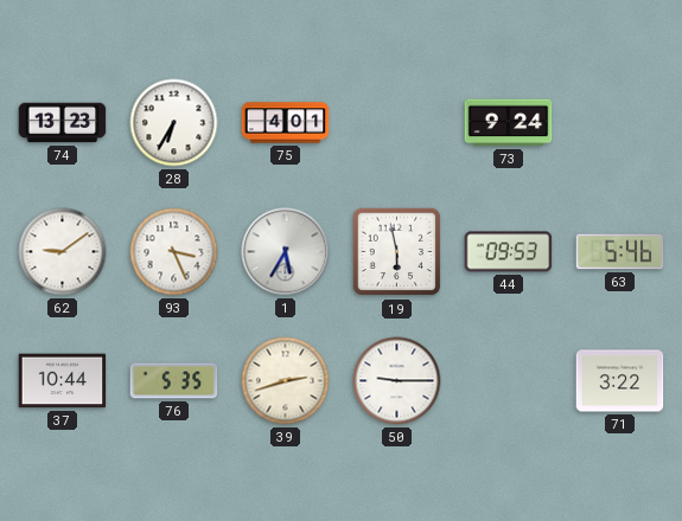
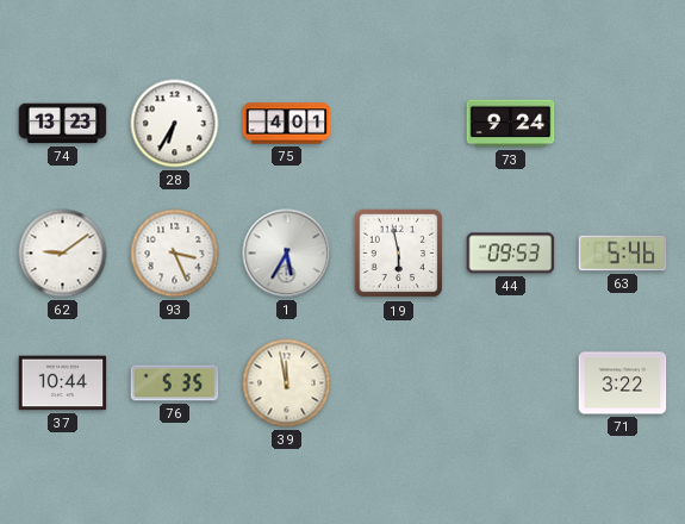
39: 2:42 -> 11:58 (287, 383)
50: 9:15 -> none (397, 381)
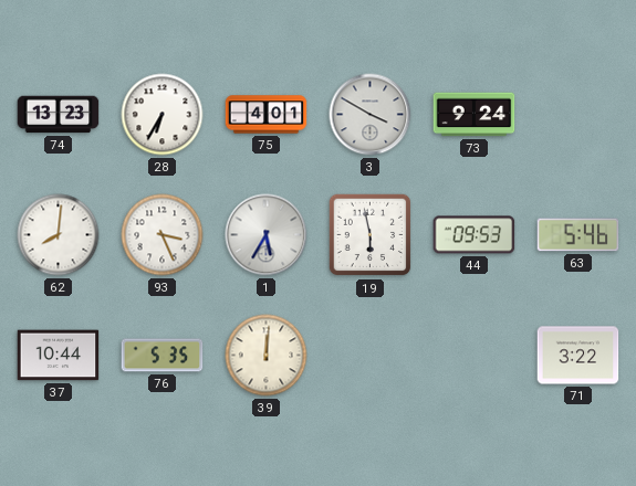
3: none -> 3:50 (371, 115)
62: 9:09 -> 8:01 (59, 235)
39: 11:58 -> 12:01 (267, 356)
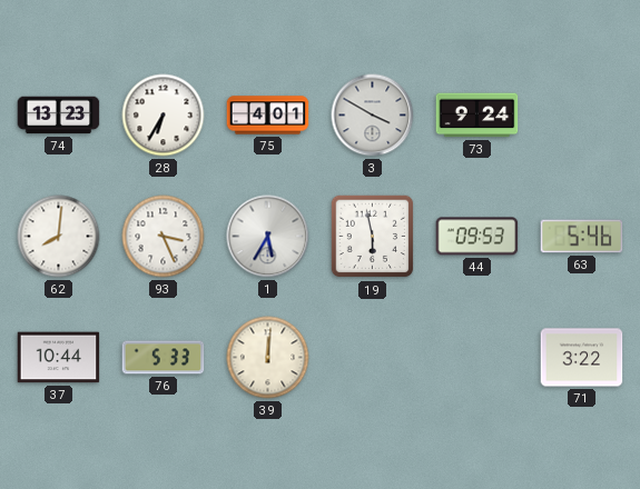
76: 5:35 -> 5:33 (164, 358)
